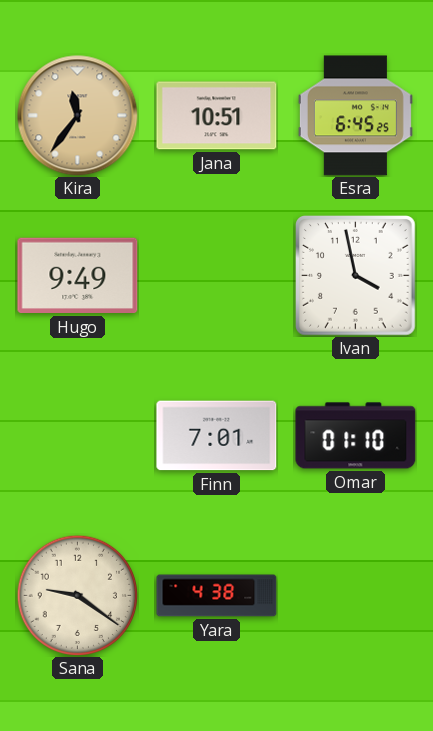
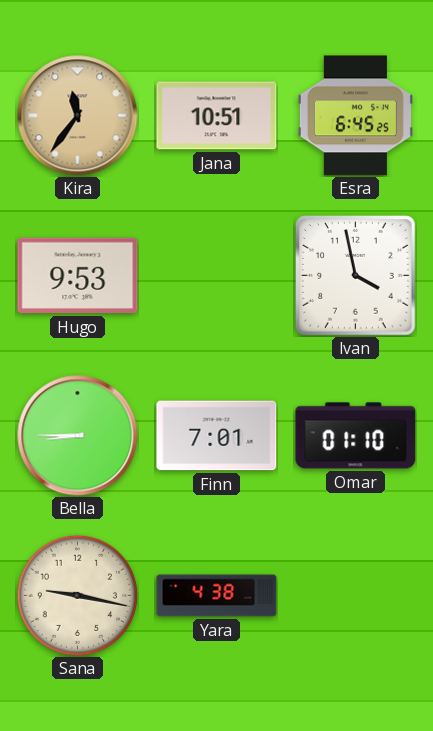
Hugo: 9:49 -> 9:53 (78, 276)
Bella: none -> 8:45 (78, 436)
Sana: 9:21 -> 9:17 (77, 595)
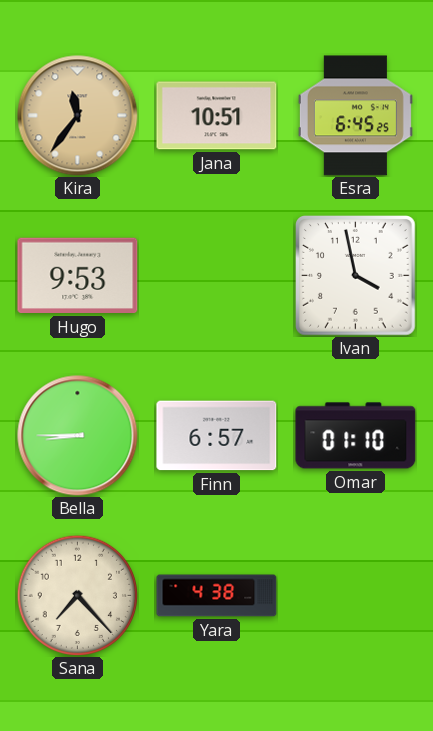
Finn: 7:01 -> 6:57 (217, 436)
Sana: 9:17 -> 7:23 (77, 595)
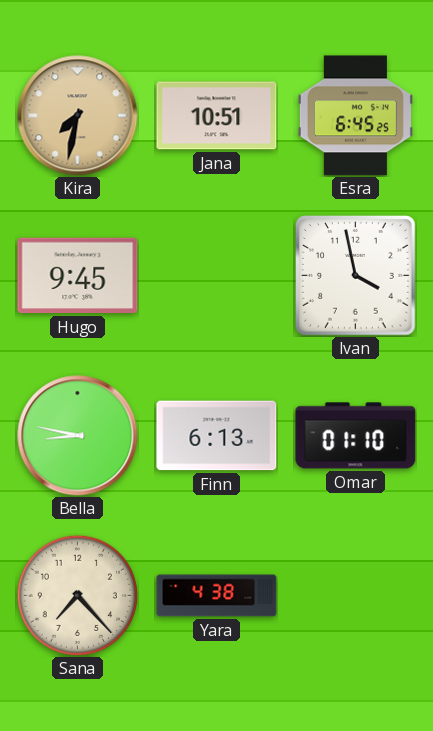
Kira: 11:36 -> 7:32 (78, 116)
Hugo: 9:53 -> 9:45 (78, 276)
Bella: 8:45 -> 8:47 (78, 436)
Finn: 6:57 -> 6:13 (217, 436)
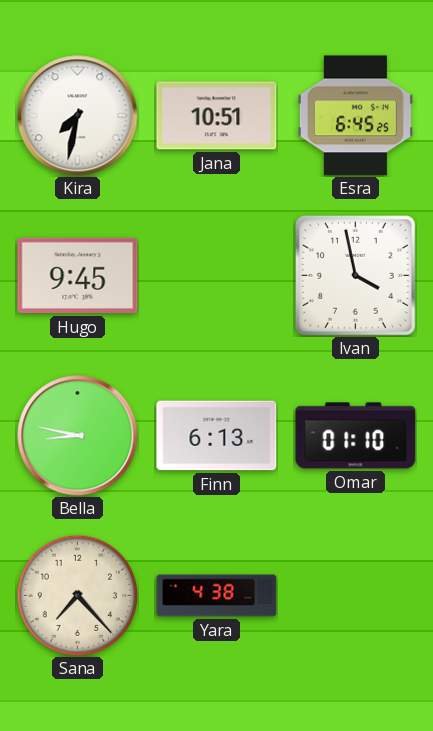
Kira dial: champagne -> white (78, 116)
